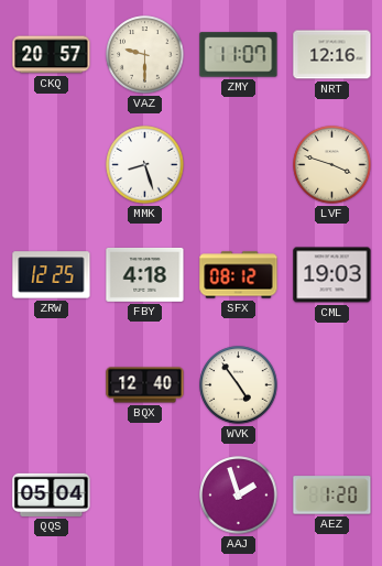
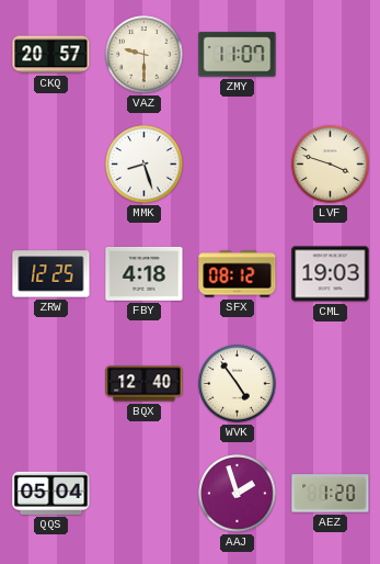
NRT: 12:16 -> none (332, 55)
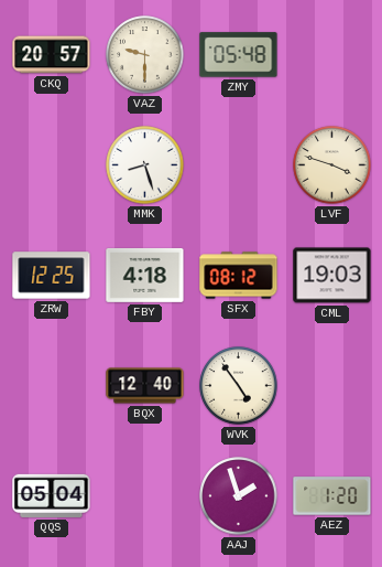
ZMY: 11:07 -> 05:48 (239, 55)
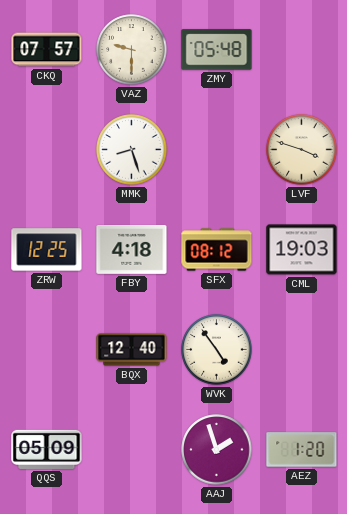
CKQ: 20:57 -> 07:57 (47, 50)
QQS: 05:04 -> 05:09 (47, 449)
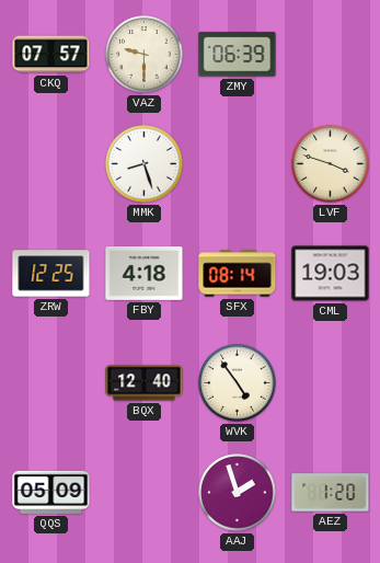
ZMY: 05:48 -> 06:39 (238, 55)
SFX: 08:12 -> 08:14 (238, 274)
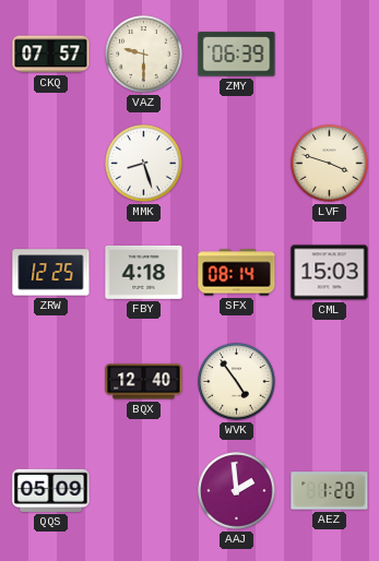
CML: 19:03 -> 15:03 (330, 273)
AAJ: 1:57 -> 1:59 (237, 491)
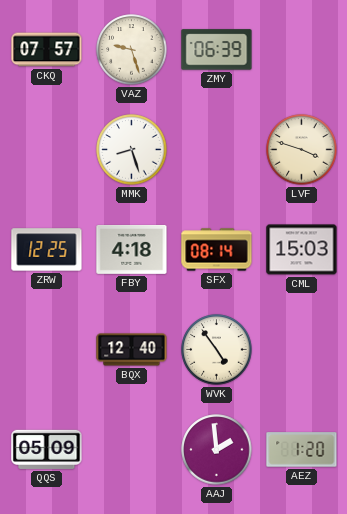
VAZ: 9:30 -> 9:27 (132, 50)
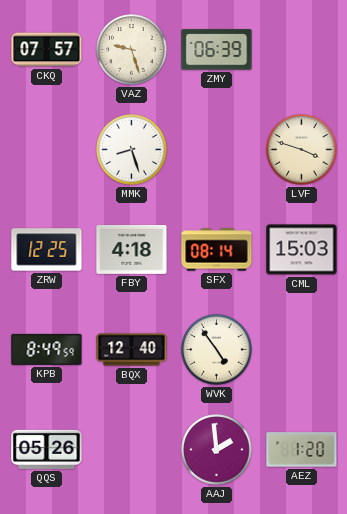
KPB: none -> 8:49 (47, 349)
QQS: 05:09 -> 05:26 (47, 449)
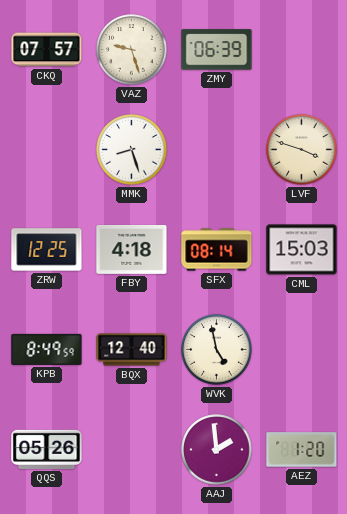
WVK: 4:54 -> 4:58 (217, 350)
